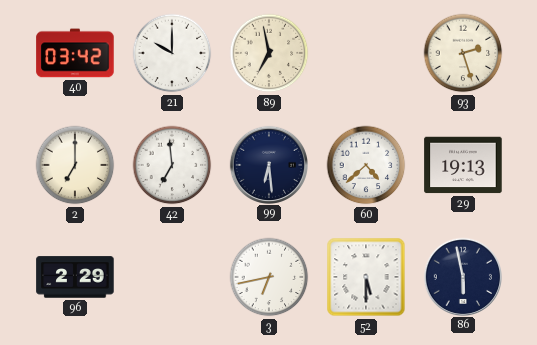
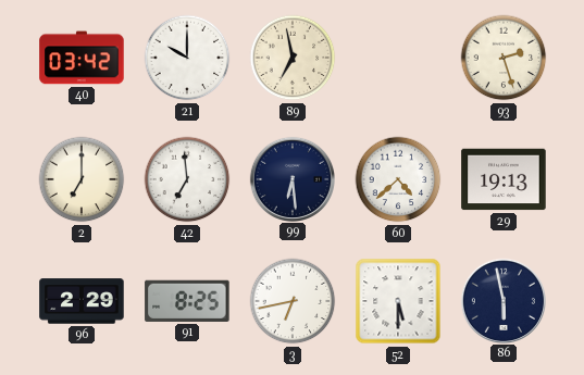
91: none -> 8:25 (187, 301)
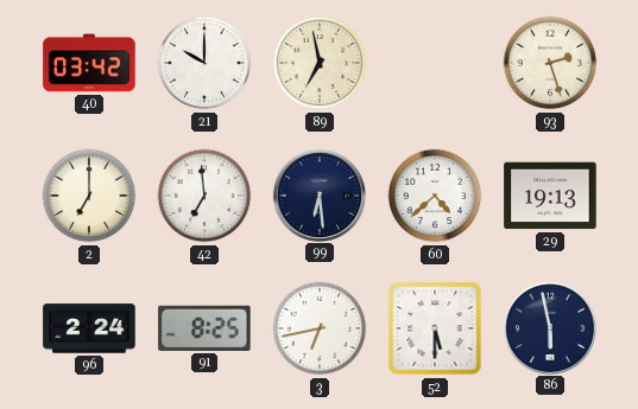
96: 2:29 -> 2:24 (89, 328)
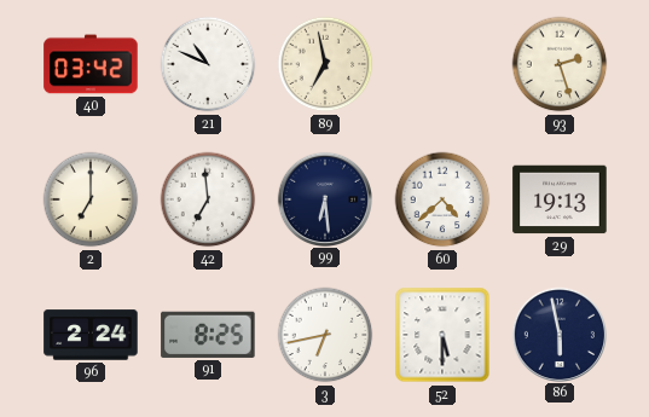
21: 10:00 -> 10:49 (208, 64)
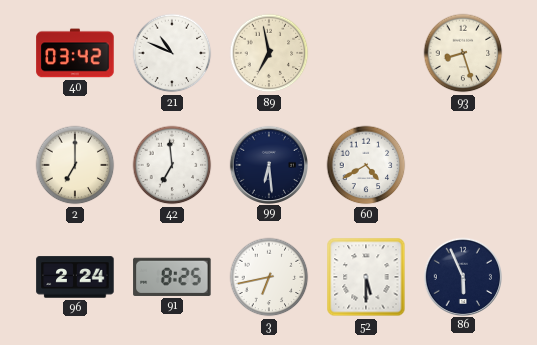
93: 2:27 -> 8:27 (463, 53)
60: 4:38 -> 4:40 (366, 165)
29: 19:13 -> none (560, 199)
86: 5:58 -> 5:56 (462, 276)
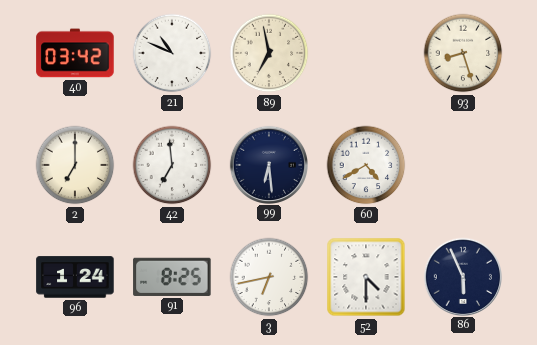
96: 2:24 -> 1:24 (75, 277)
52: 5:30 -> 4:30 (366, 277)
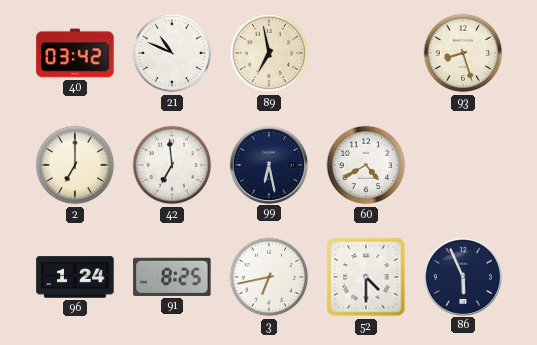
99: 6:29 -> 6:28 (268, 164)
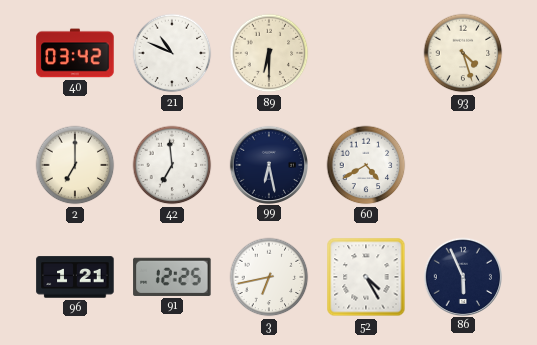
89: 6:58 -> 6:30 (269, 53)
93: 8:27 -> 4:27 (463, 53)
96: 1:24 -> 1:21 (75, 277)
91: 8:25 -> 12:25 (172, 277)
52: 4:30 -> 4:25 (366, 277)
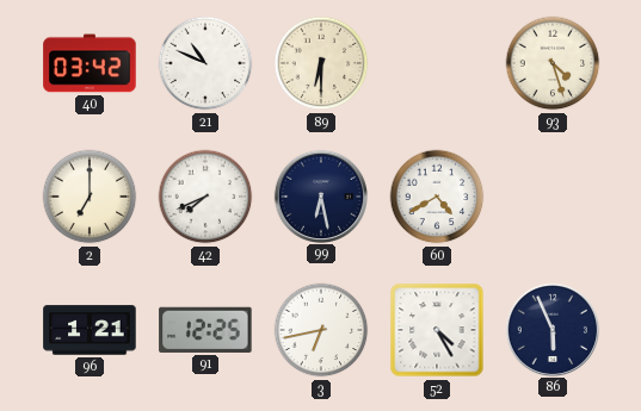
42: 6:59 -> 7:41 (205, 197)
